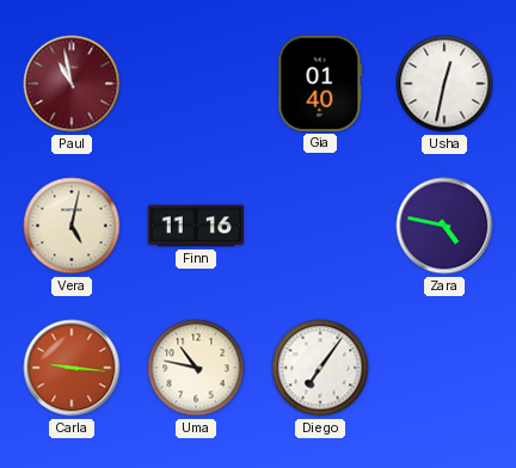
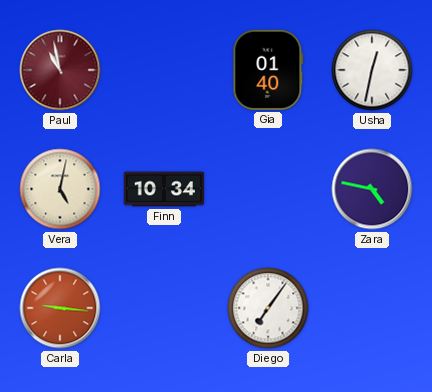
Finn: 11:16 -> 10:34 (163, 189)
Uma: 10:47 -> none (196, 368)
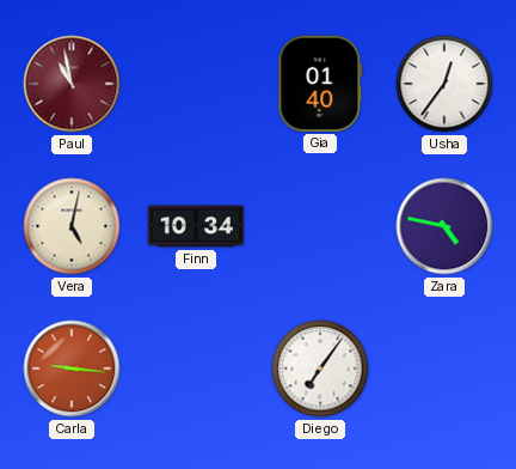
Usha: 12:32 -> 12:36 (444, 84)
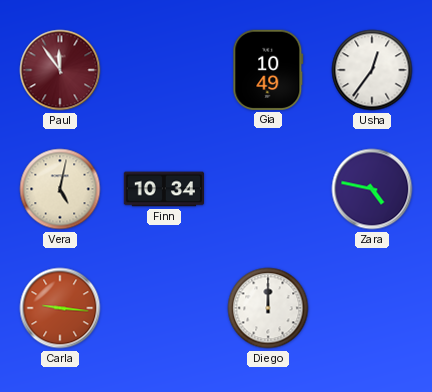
Paul: 10:58 -> 11:54 (60, 70)
Gia: 01:40 -> 10:49 (268, 70)
Diego: 7:06 -> 12:00 (268, 308)
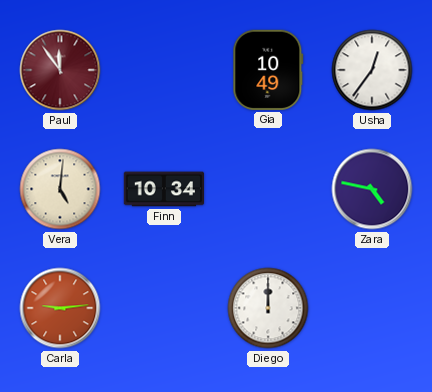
Vera: 5:02 -> 5:01 (60, 189)
Carla: 9:16 -> 9:14 (60, 308)
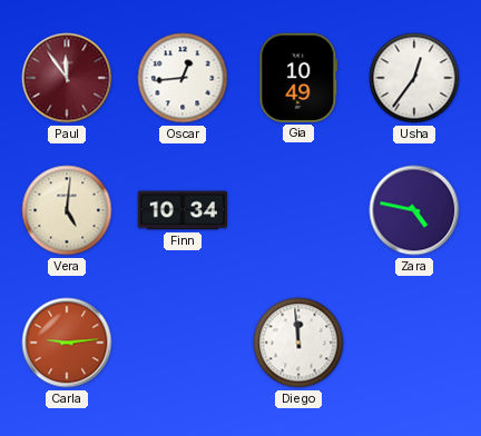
Oscar: none -> 12:44 (183, 78)
Diego: 12:00 -> 11:59 (298, 343)
